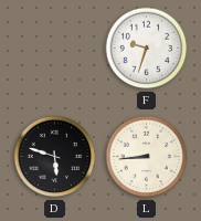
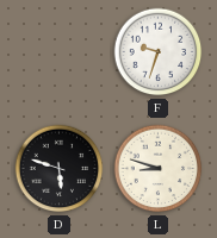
L: 8:44 -> 8:48 (159, 169)
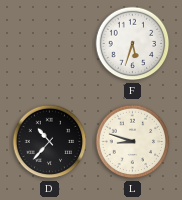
F: 9:33 -> 5:33 (133, 44)
D: 5:48 -> 10:37 (50, 142)
